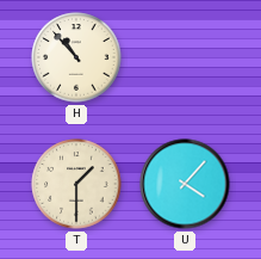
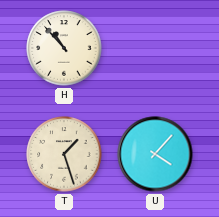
T: 1:30 -> 1:27 (64, 154)
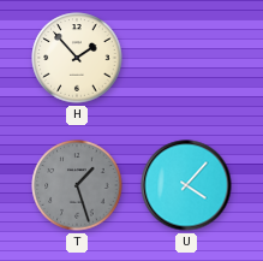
H: 10:53 -> 1:53 (77, 58)
T dial: cream -> grey (77, 185)
